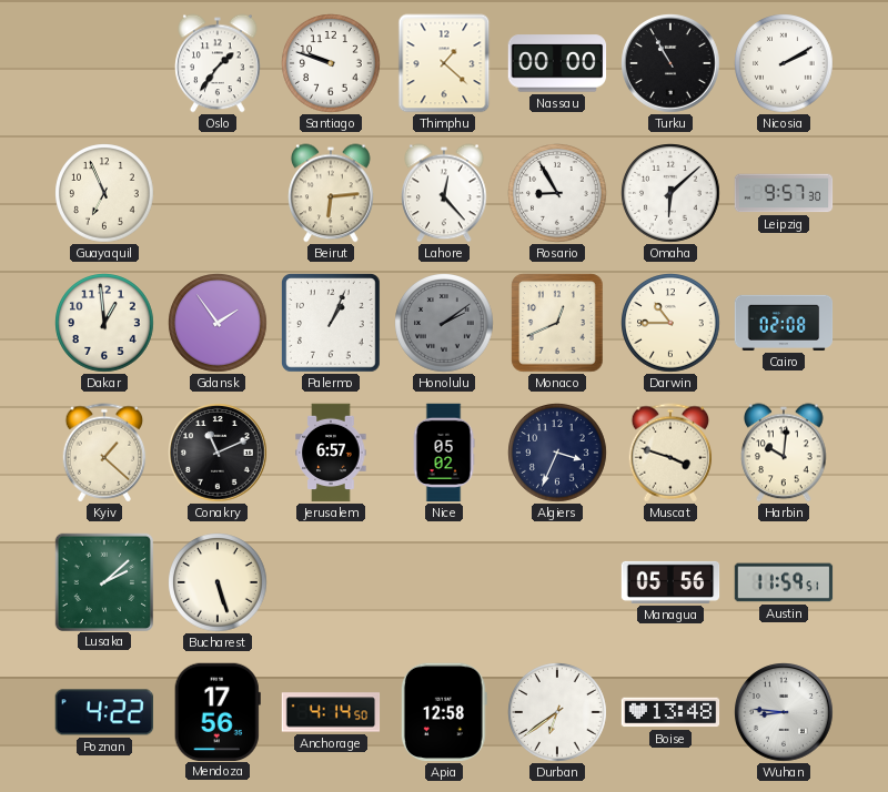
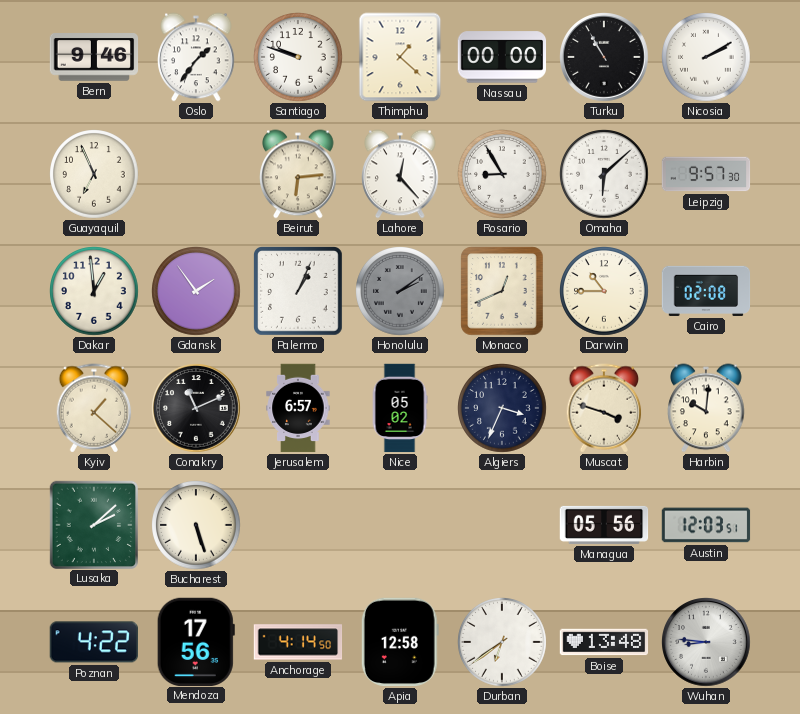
Bern: none -> 9:46 (94, 57)
Austin: 11:59 -> 12:03 (706, 525)
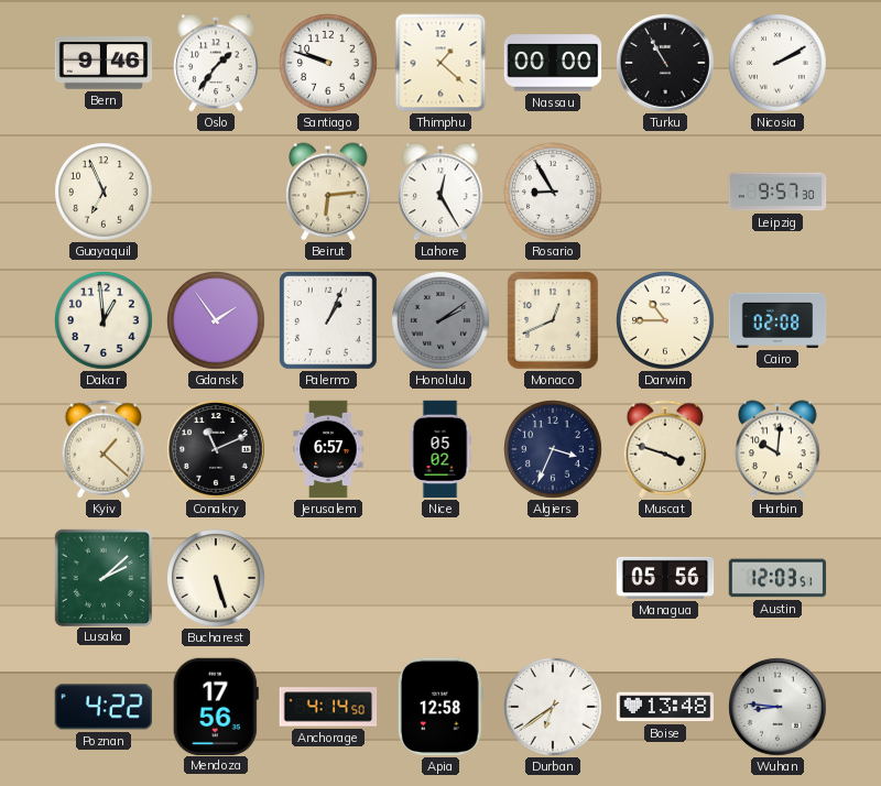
Lahore: 12:23 -> 12:25 (440, 192)
Omaha: 6:08 -> none (604, 174)
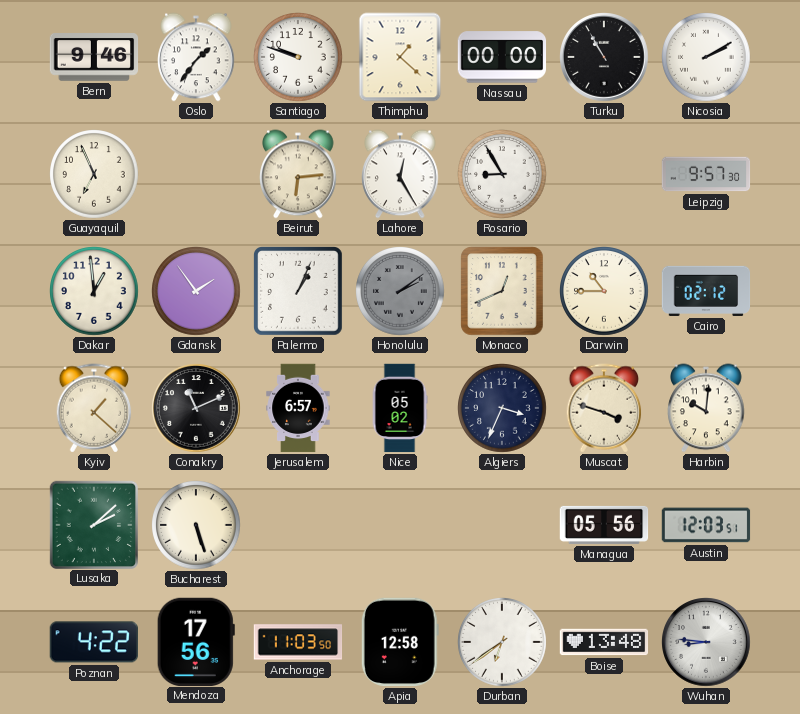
Cairo: 02:08 -> 02:12 (706, 291)
Anchorage: 4:14 -> 11:03 (298, 642)
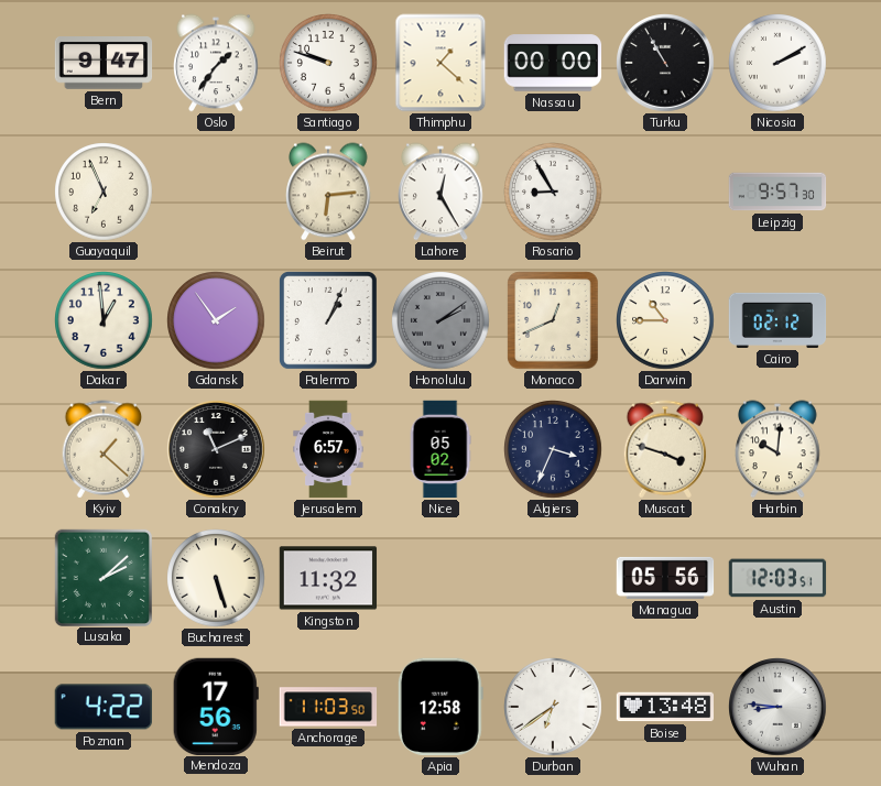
Bern: 9:46 -> 9:47 (104, 63)
Kingston: none -> 11:32 (328, 578)
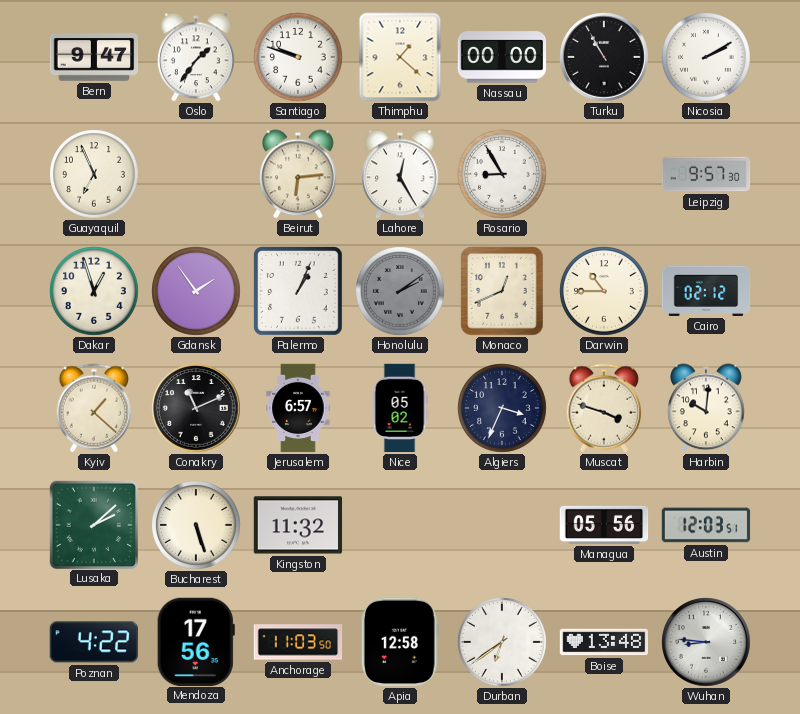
Dakar: 12:59 -> 12:57 (94, 291)
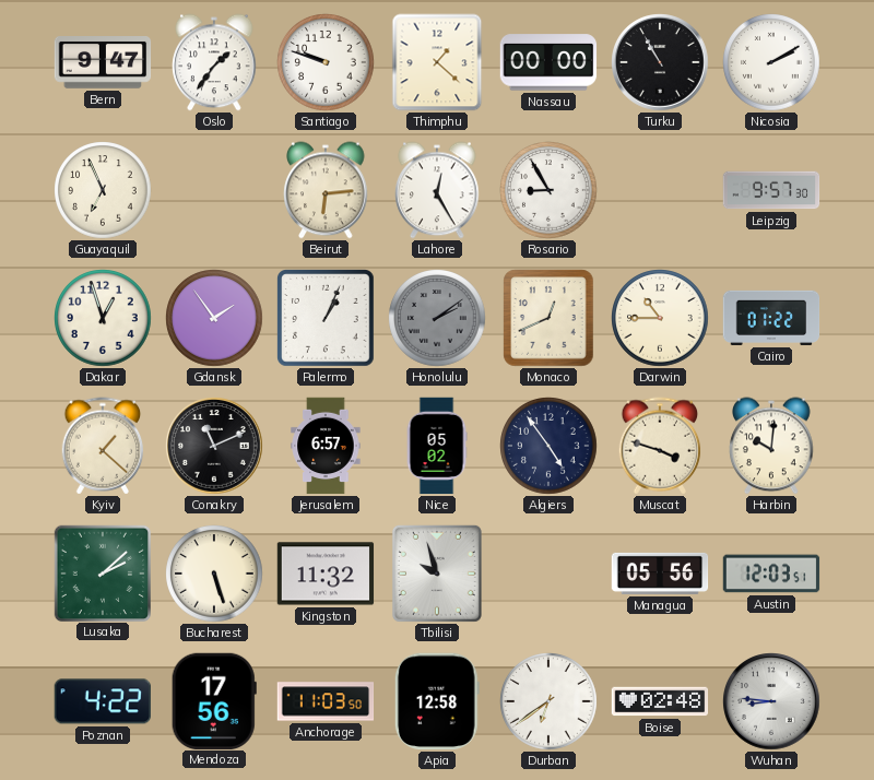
Cairo: 02:12 -> 01:22 (771, 318)
Algiers: 3:34 -> 4:54 (548, 446)
Tbilisi: none -> 9:57 (437, 574)
Boise: 13:48 -> 02:48 (660, 701)
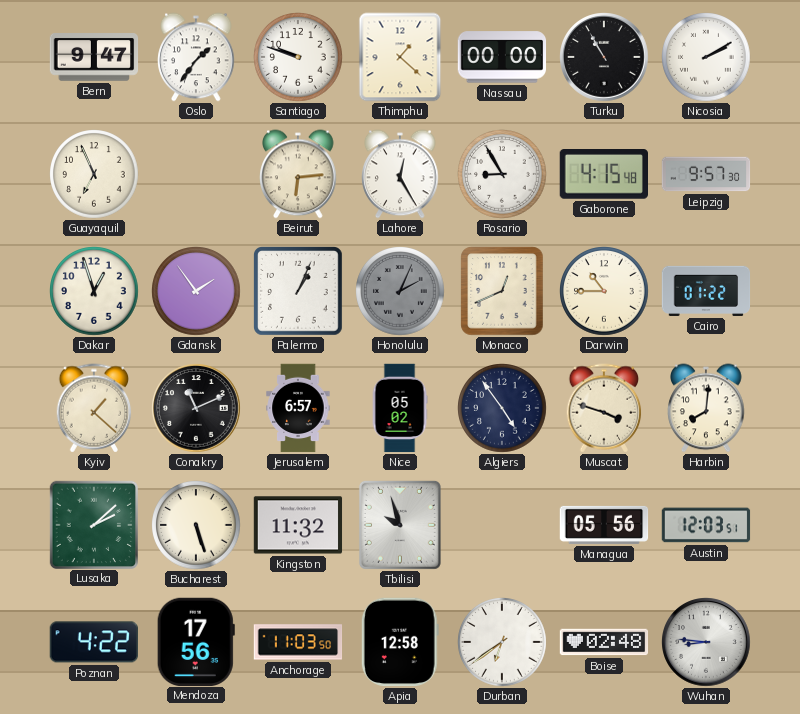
Gaborone: none -> 4:15 (603, 175)
Honolulu: 2:09 -> 2:04 (400, 291)
Harbin: 10:01 -> 8:01 (706, 408)
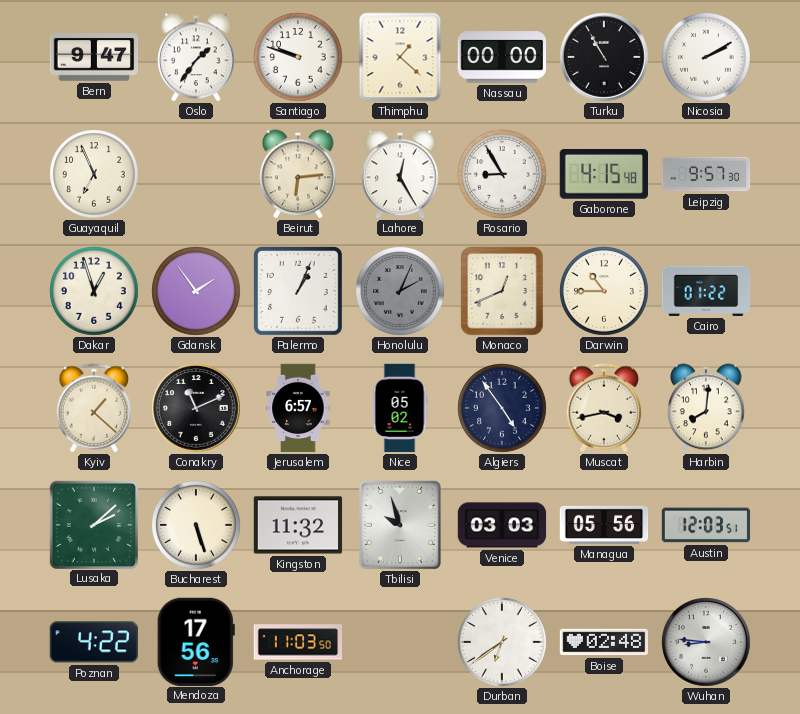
Muscat: 3:48 -> 3:43 (604, 408)
Venice: none -> 03:03 (502, 525)
Apia: 12:58 -> none (400, 642)
